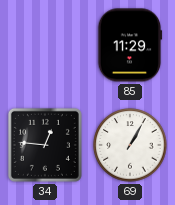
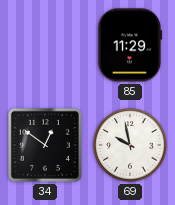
34: 12:46 -> 12:51 (45, 145)
69: 1:05 -> 9:58 (130, 145)
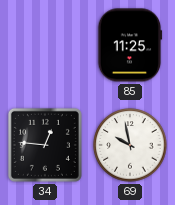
85: 11:29 -> 11:25 (130, 45)
34: 12:51 -> 12:46 (45, 145)
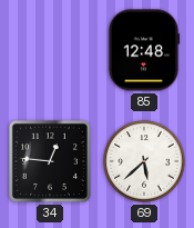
85: 11:25 -> 12:48 (144, 50)
69: 9:58 -> 5:38 (144, 161)
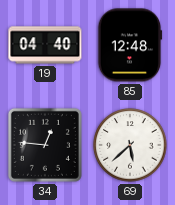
19: none -> 04:40 (45, 45)
